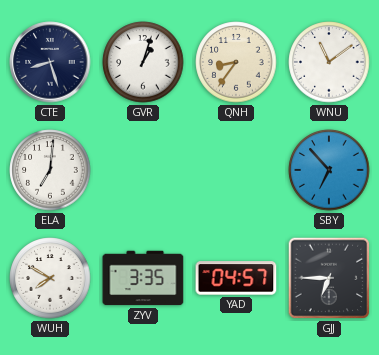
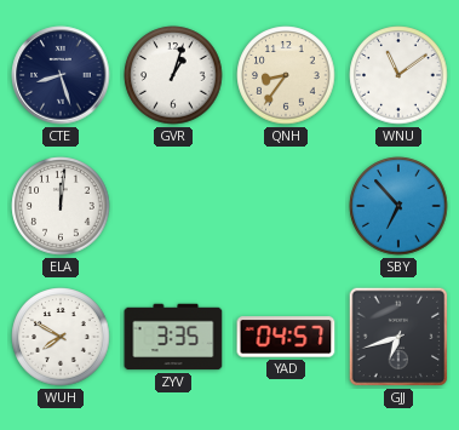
ELA: 7:01 -> 12:01 (61, 206)
GJJ: 6:45 -> 6:42 (398, 337)
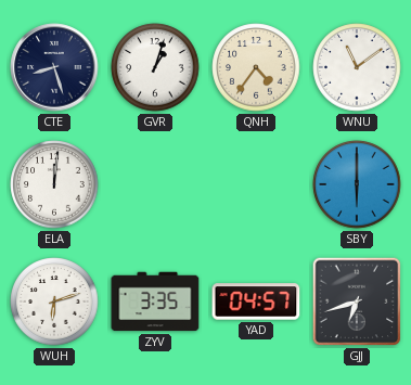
QNH: 8:36 -> 4:36 (256, 67)
SBY: 6:53 -> 6:00 (357, 184)
WUH: 7:50 -> 6:12 (54, 301)
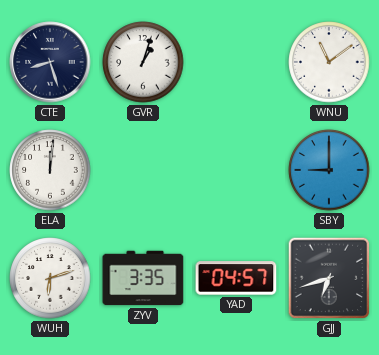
QNH: 4:36 -> none (256, 67)
SBY: 6:00 -> 9:00 (329, 170)
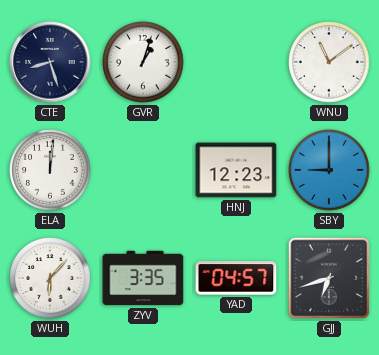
HNJ: none -> 12:23 (236, 170)
WUH: 6:12 -> 6:07 (50, 278)
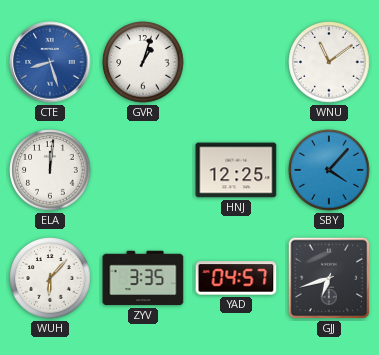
CTE dial: navy -> blue (50, 62)
HNJ: 12:23 -> 12:25 (236, 170)
SBY: 9:00 -> 4:07 (329, 170)
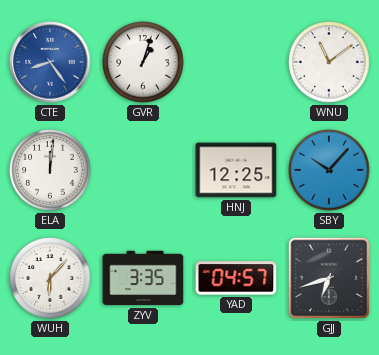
CTE: 8:27 -> 8:24 (50, 62)
SBY: 4:07 -> 10:07 (329, 170)
